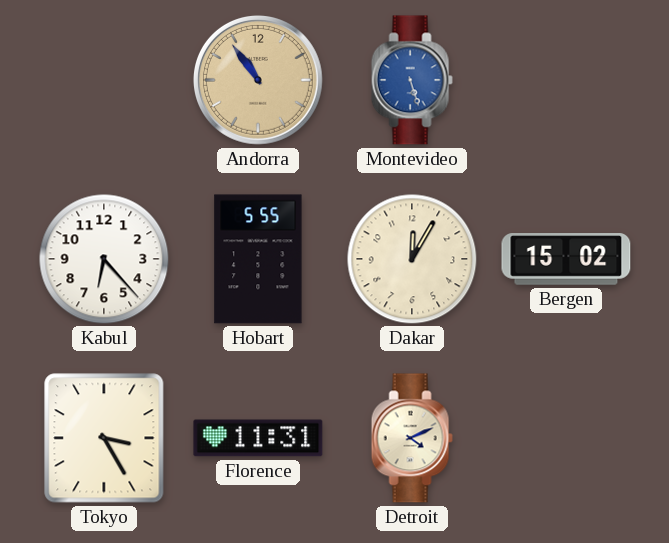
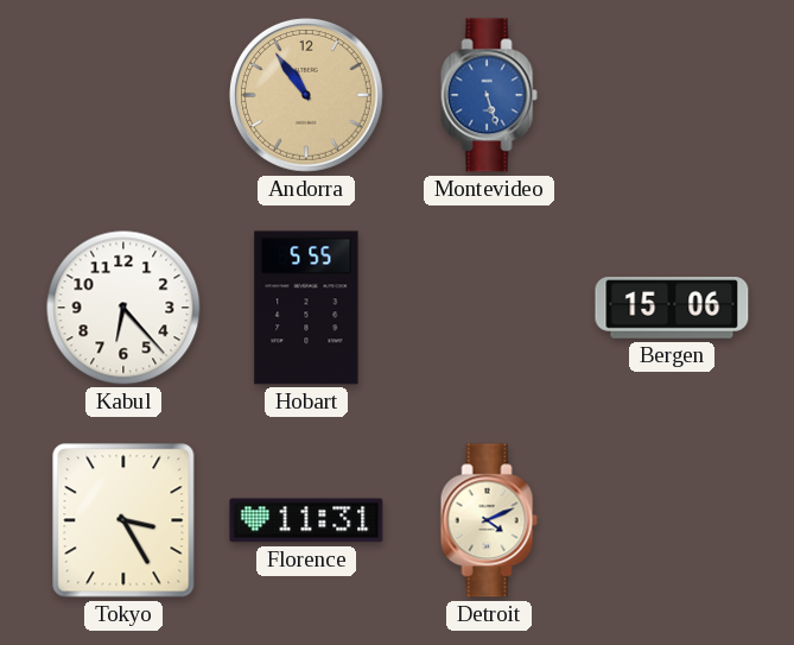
Dakar: 12:05 -> none (412, 259)
Bergen: 15:02 -> 15:06 (672, 308)
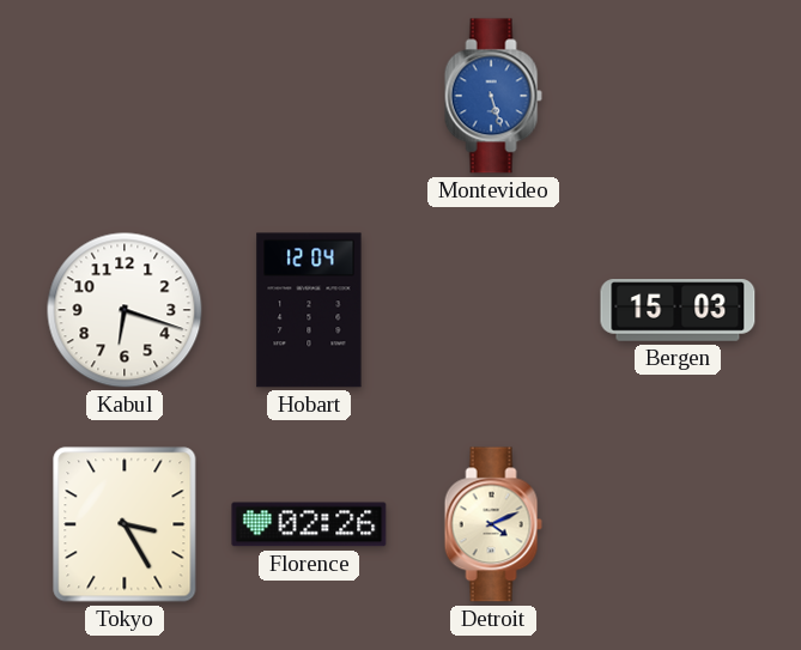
Andorra: 10:54 -> none (306, 95)
Kabul: 6:23 -> 6:18 (125, 310)
Hobart: 5:55 -> 12:04 (309, 310)
Bergen: 15:06 -> 15:03 (678, 310)
Florence: 11:31 -> 02:26 (309, 524)
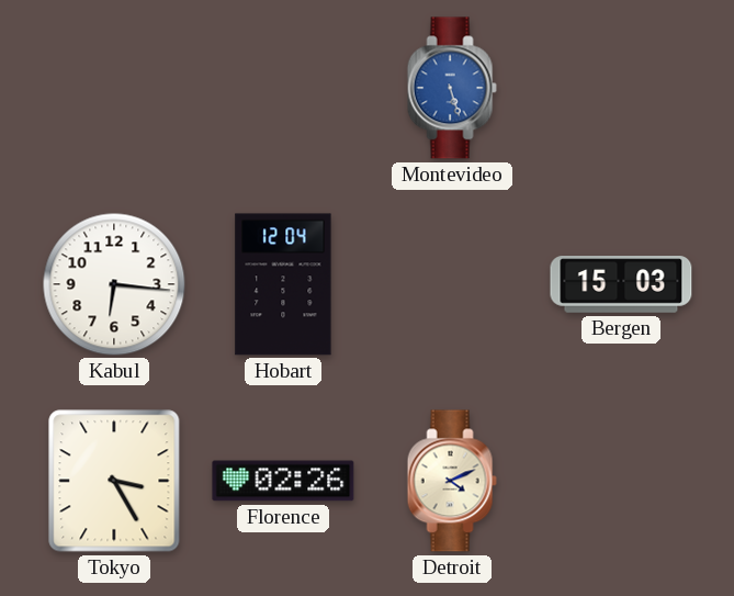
Kabul: 6:18 -> 6:16 (114, 284)
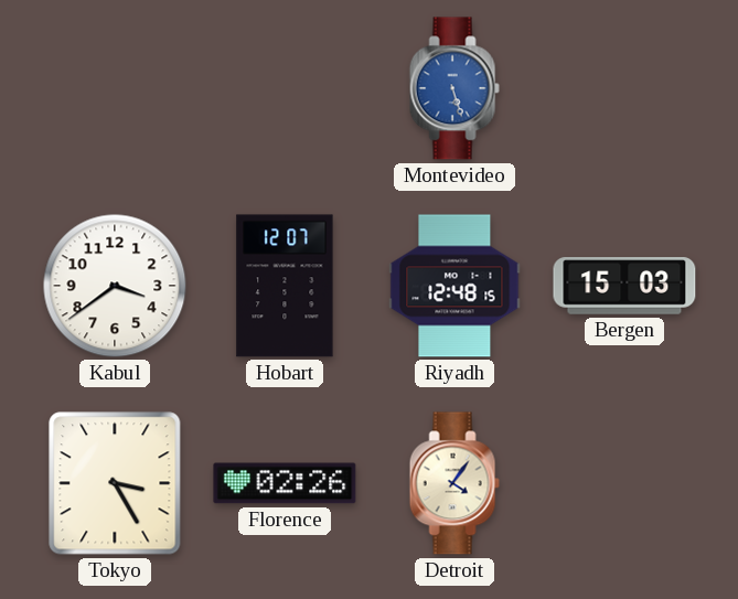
Kabul: 6:16 -> 3:39 (115, 286)
Hobart: 12:04 -> 12:07 (285, 286)
Riyadh: none -> 12:48 (454, 286)
Detroit: 4:11 -> 4:06 (454, 483)
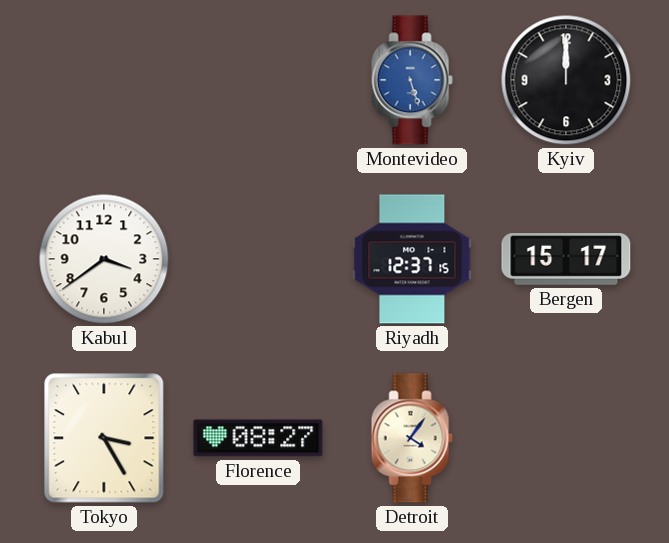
Kyiv: none -> 12:00 (566, 80)
Hobart: 12:07 -> none (285, 286)
Riyadh: 12:48 -> 12:37 (412, 259)
Bergen: 15:03 -> 15:17 (566, 259)
Florence: 02:26 -> 08:27 (258, 438)
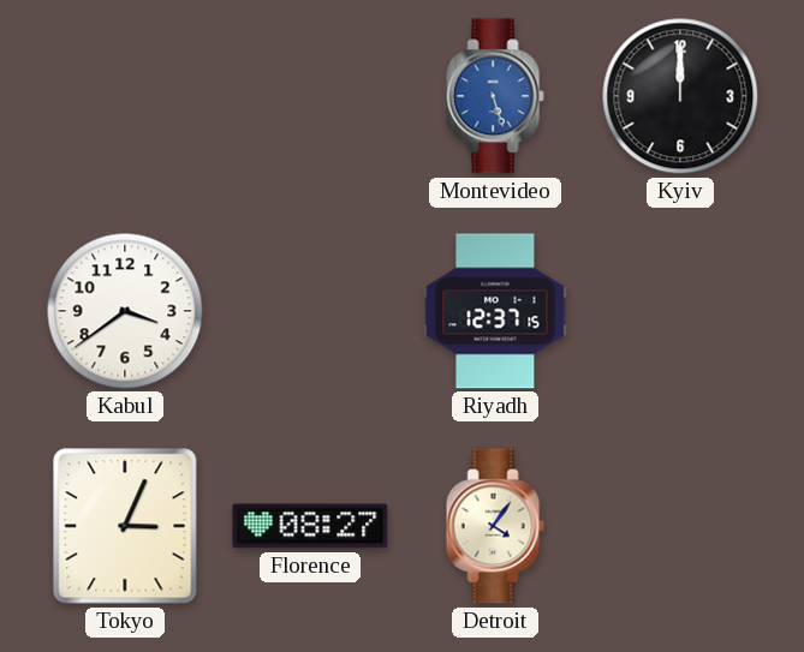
Bergen: 15:17 -> none (566, 259)
Tokyo: 3:25 -> 3:04 (125, 526)
